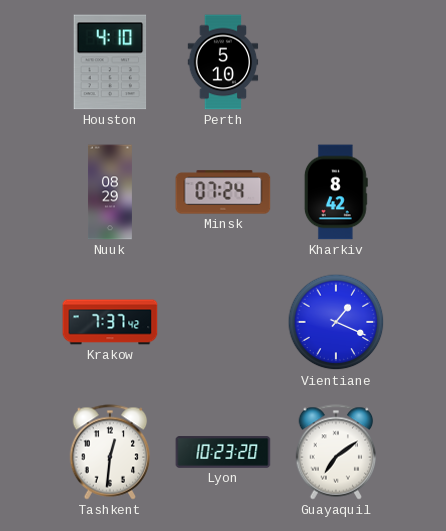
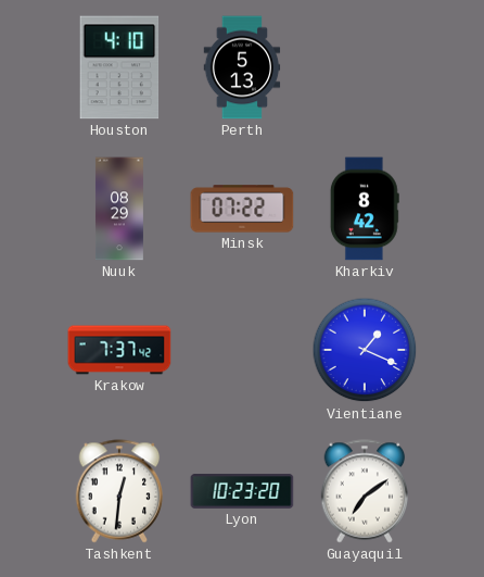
Perth: 5:10 -> 5:13 (242, 67)
Minsk: 07:24 -> 07:22 (242, 209)
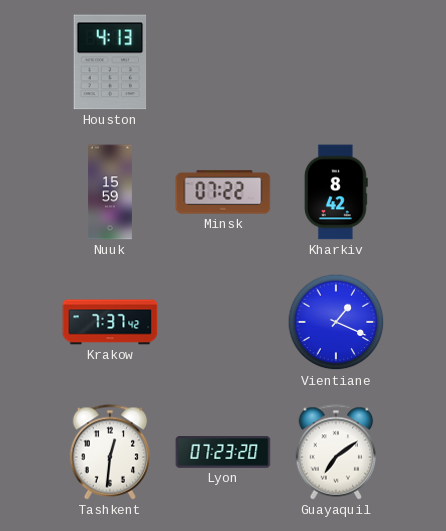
Houston: 4:10 -> 4:13 (110, 62)
Perth: 5:13 -> none (242, 67)
Nuuk: 08:29 -> 15:59 (110, 192)
Lyon: 10:23 -> 07:23 (223, 452)
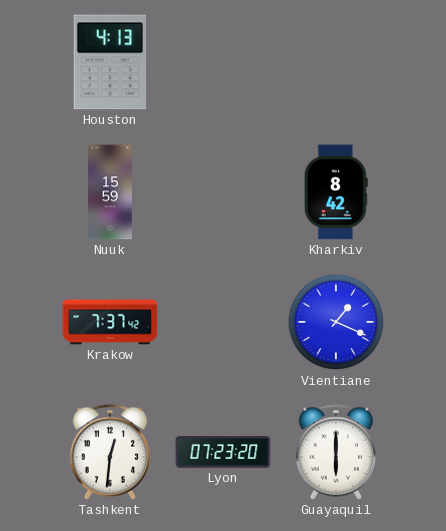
Minsk: 07:22 -> none (223, 192)
Guayaquil: 7:09 -> 6:00 (336, 452)
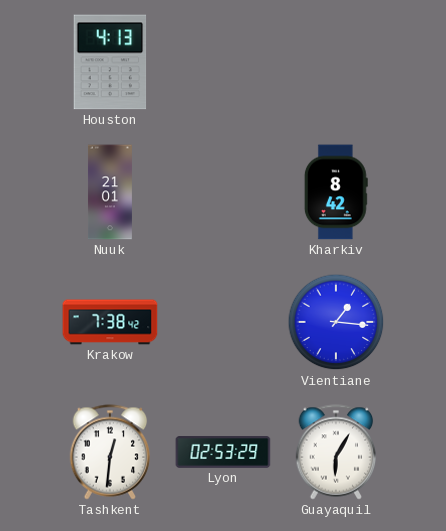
Nuuk: 15:59 -> 21:01 (110, 192)
Krakow: 7:37 -> 7:38 (110, 322)
Vientiane: 1:19 -> 1:16 (336, 322)
Lyon: 07:23 -> 02:53 (223, 452)
Guayaquil: 6:00 -> 6:05 (336, 452)
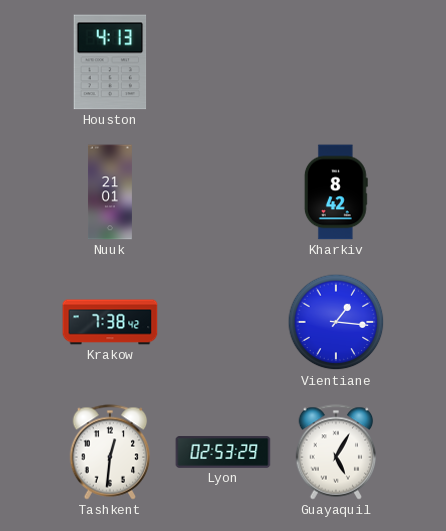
Guayaquil: 6:05 -> 5:05 (336, 452)
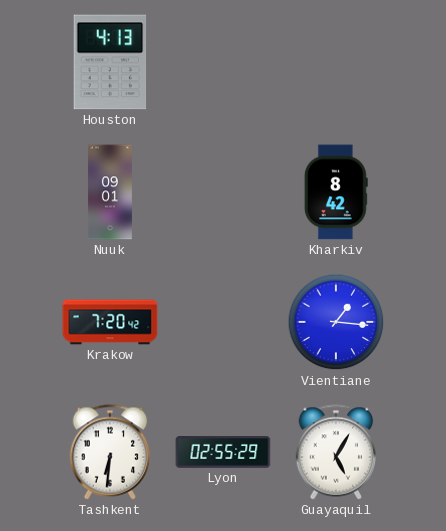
Nuuk: 21:01 -> 09:01 (110, 192)
Krakow: 7:38 -> 7:20 (110, 322)
Tashkent: 12:31 -> 6:31 (110, 452)
Lyon: 02:53 -> 02:55 (223, 452)
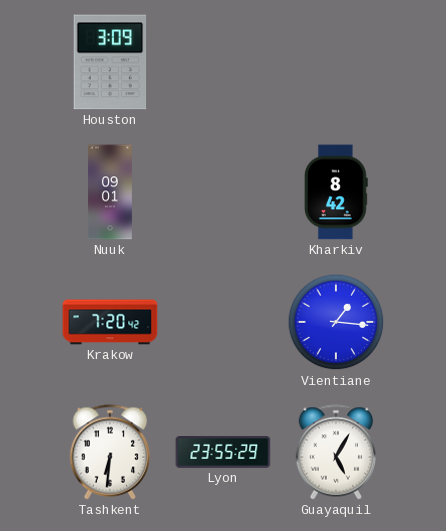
Houston: 4:13 -> 3:09 (110, 62)
Lyon: 02:55 -> 23:55 (223, 452)
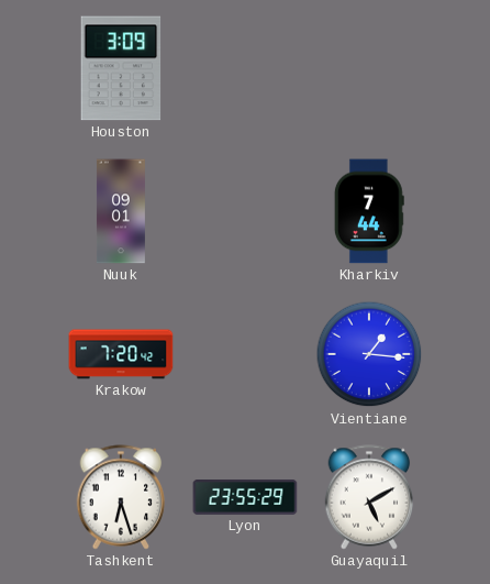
Kharkiv: 8:42 -> 7:44 (369, 211)
Tashkent: 6:31 -> 6:27 (121, 497)
Guayaquil: 5:05 -> 5:10 (369, 497)
